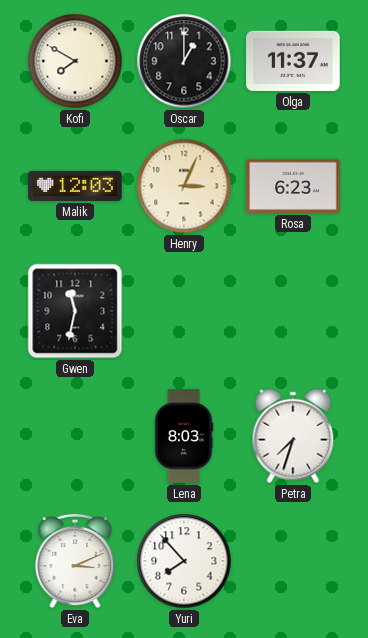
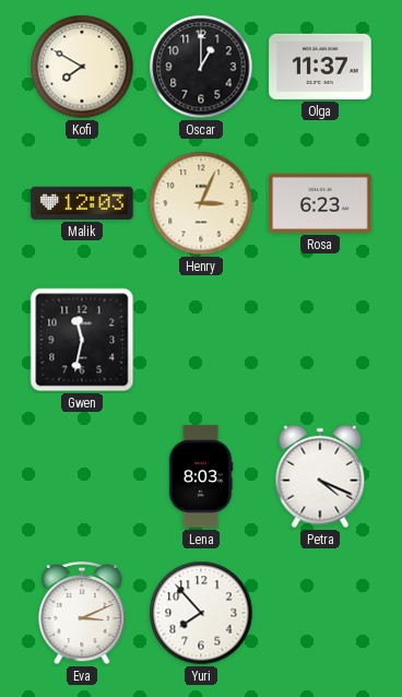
Petra: 7:33 -> 4:19 (320, 476)
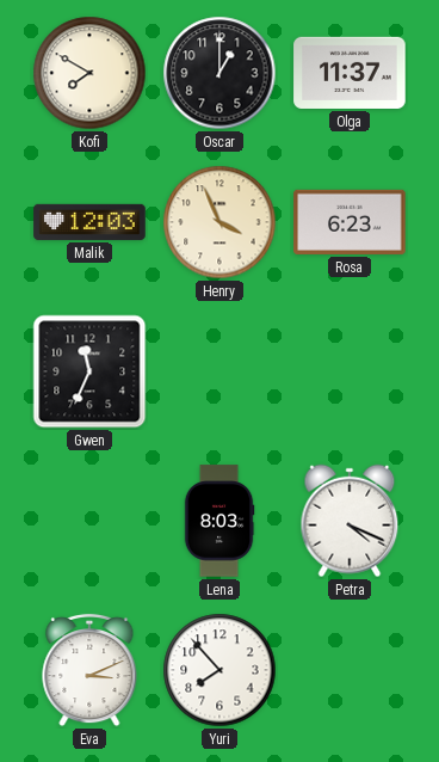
Henry: 3:04 -> 3:56 (219, 222)
Gwen: 11:32 -> 11:34 (89, 371)
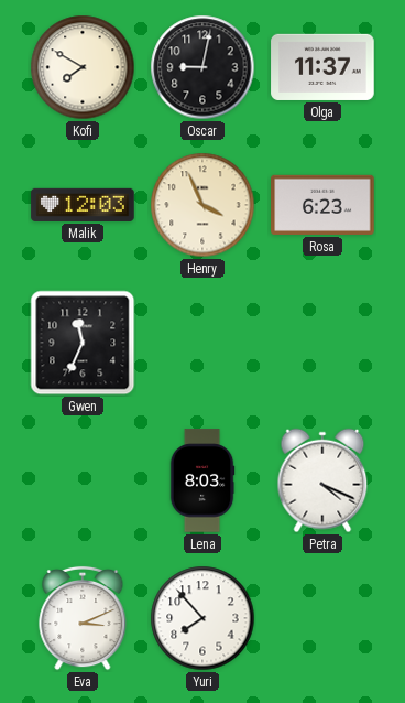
Oscar: 1:00 -> 9:02 (202, 67)
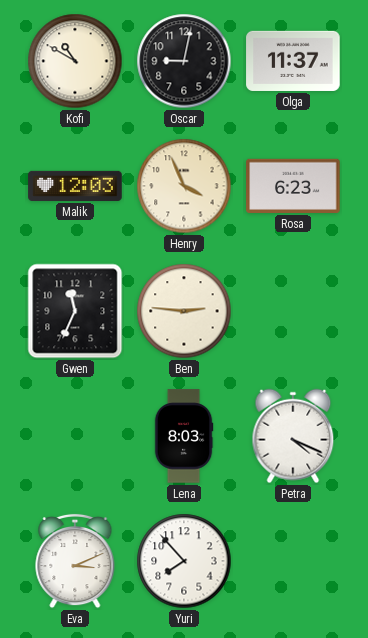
Kofi: 7:50 -> 10:50 (75, 61)
Ben: none -> 2:46 (184, 311)
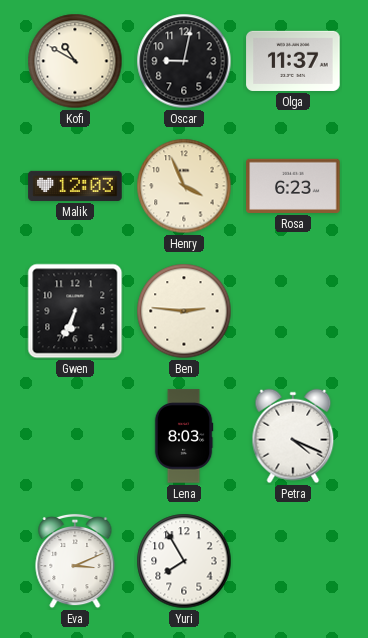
Gwen: 11:34 -> 6:34 (75, 311)
Yuri: 7:53 -> 7:55 (184, 561)
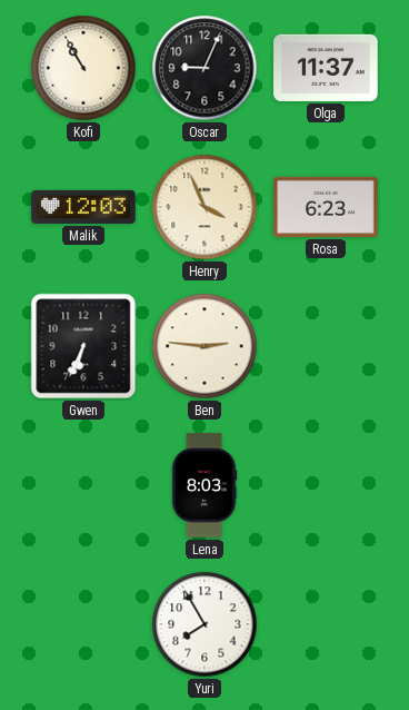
Kofi: 10:50 -> 10:55 (83, 68)
Oscar: 9:02 -> 9:04 (205, 68)
Petra: 4:19 -> none (293, 436)
Eva: 3:11 -> none (75, 561)
